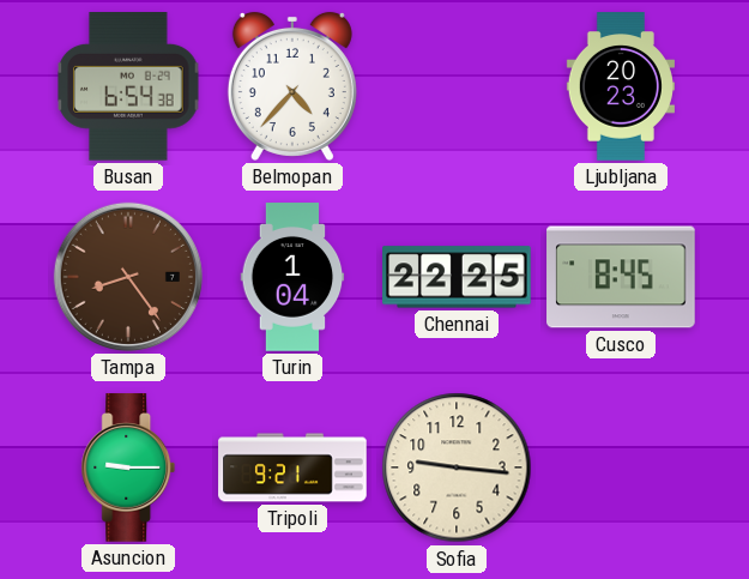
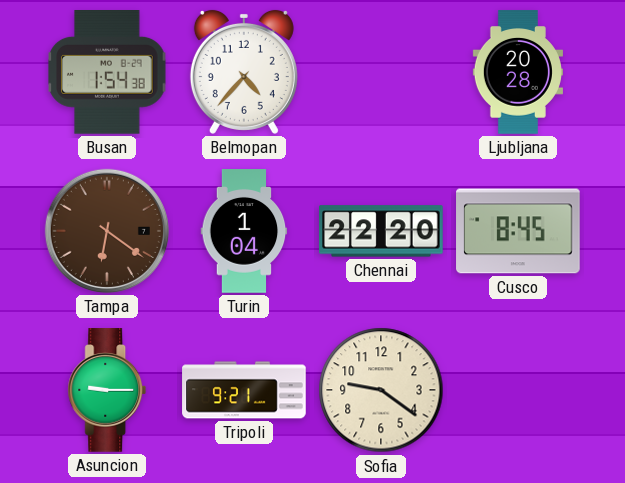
Busan: 6:54 -> 1:54 (107, 73)
Ljubljana: 20:23 -> 20:28 (518, 72)
Tampa: 8:24 -> 6:21 (107, 231)
Chennai: 22:25 -> 22:20 (382, 231)
Sofia: 9:16 -> 9:21 (381, 390)
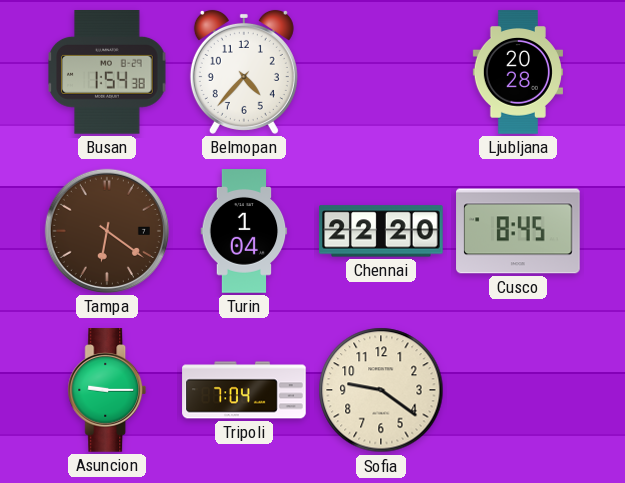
Tripoli: 9:21 -> 7:04 (244, 390)
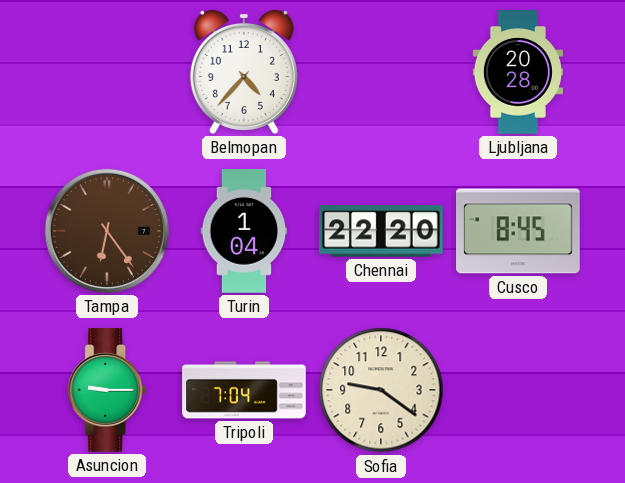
Busan: 1:54 -> none (107, 73)
Tampa: 6:21 -> 6:24 (107, 231)
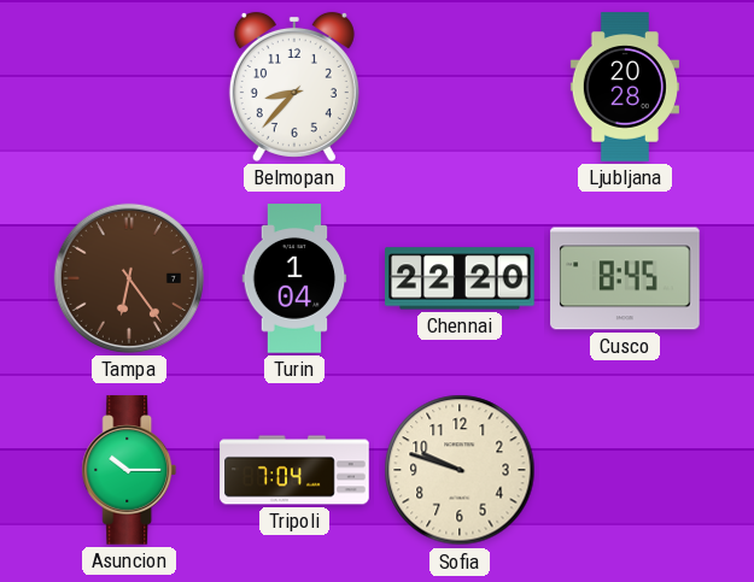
Belmopan: 4:37 -> 8:37 (294, 87)
Asuncion: 9:15 -> 10:15 (129, 470)
Sofia: 9:21 -> 9:48 (460, 470)
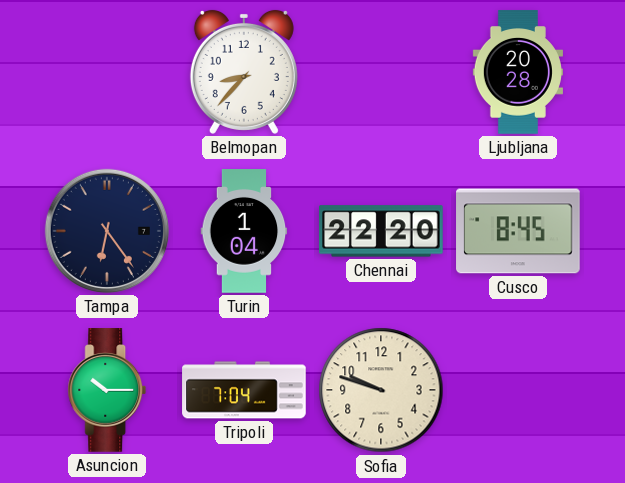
Tampa dial: brown -> navy (107, 231)
